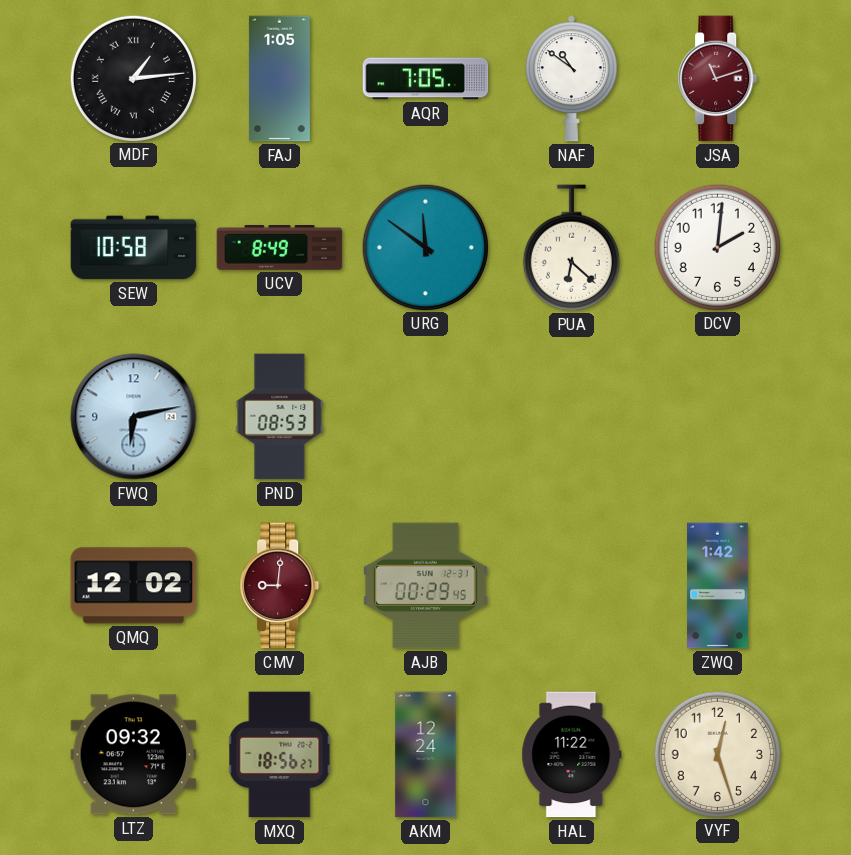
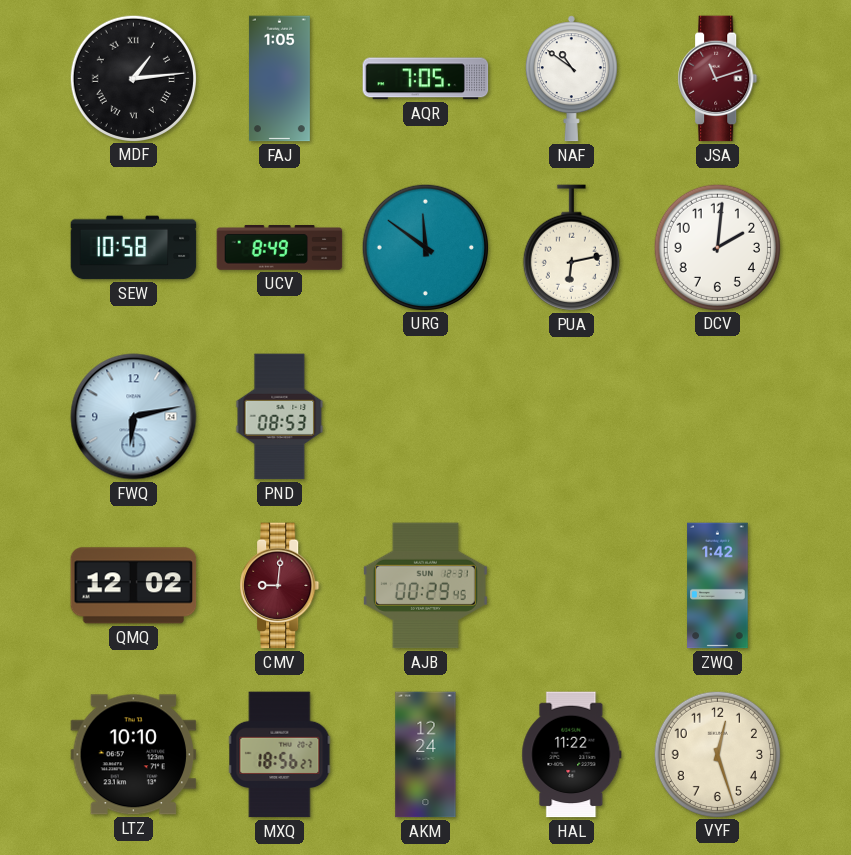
PUA: 6:22 -> 6:13 (571, 248)
LTZ: 09:32 -> 10:10 (134, 755)
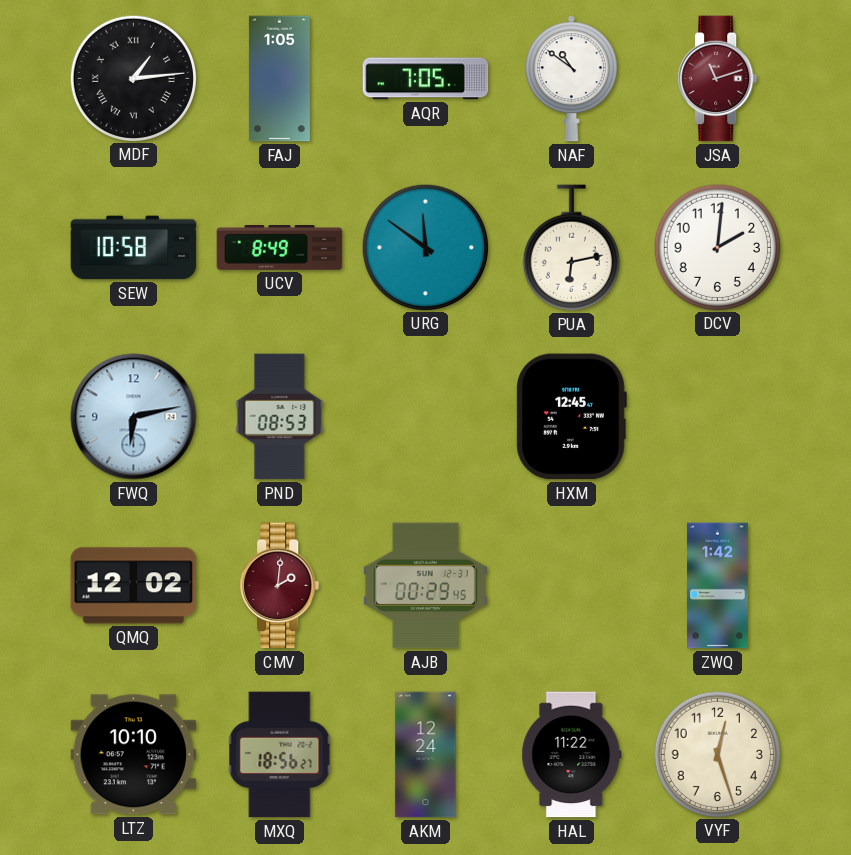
HXM: none -> 12:45 (571, 417)
CMV: 9:01 -> 2:01 (280, 586)
